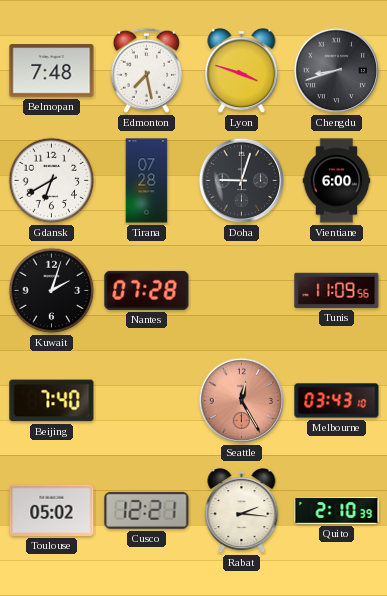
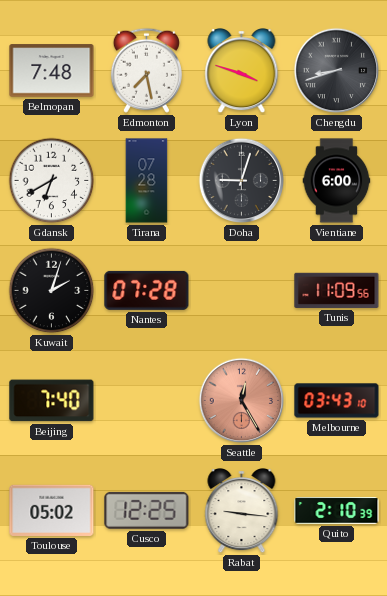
Cusco: 12:21 -> 12:25 (147, 510)
Rabat: 2:16 -> 9:16 (242, 512)
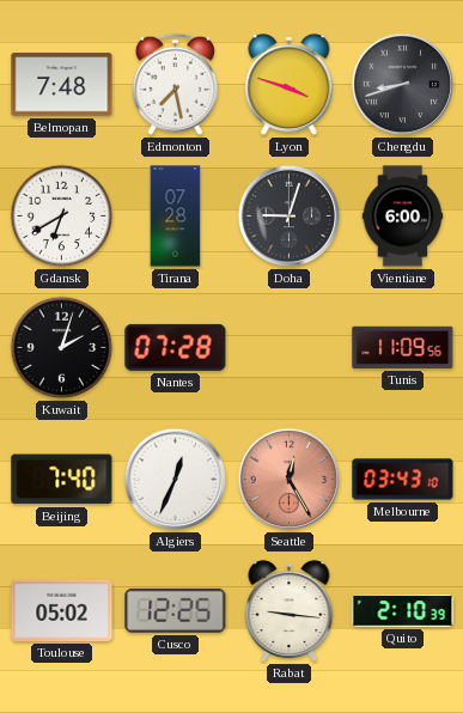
Algiers: none -> 12:34 (176, 480)
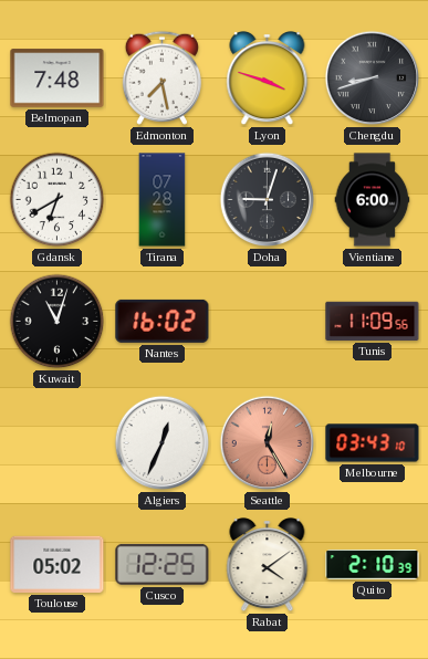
Kuwait: 2:03 -> 11:03 (58, 322)
Nantes: 07:28 -> 16:02 (163, 321)
Beijing: 7:40 -> none (62, 480)
Rabat: 9:16 -> 4:09 (268, 566)
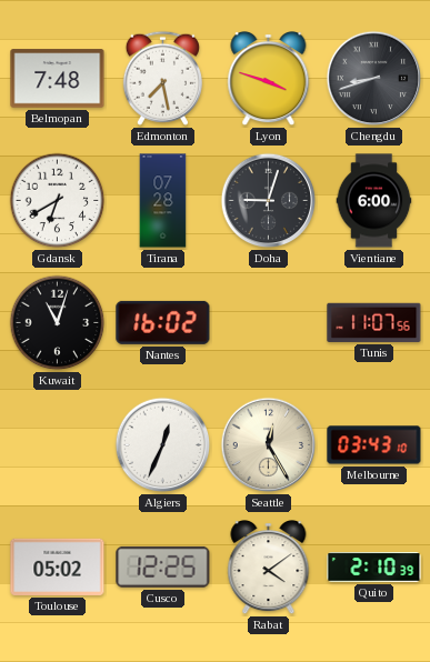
Tunis: 11:09 -> 11:07 (374, 322)
Seattle dial: salmon -> cream (269, 445)
